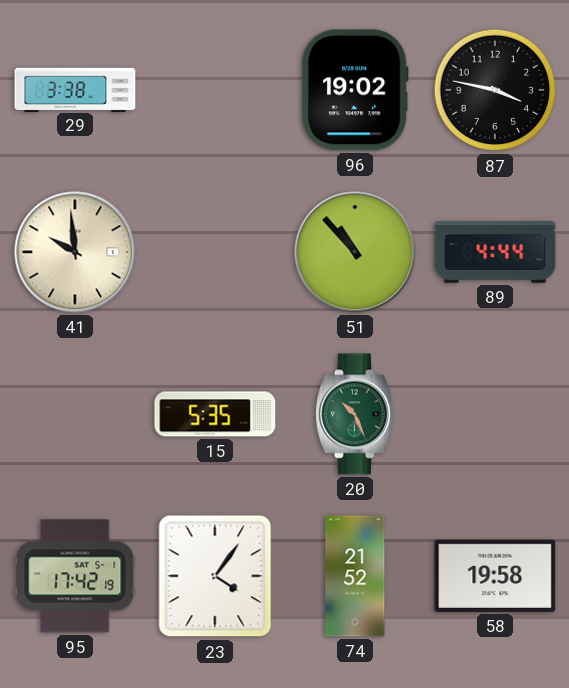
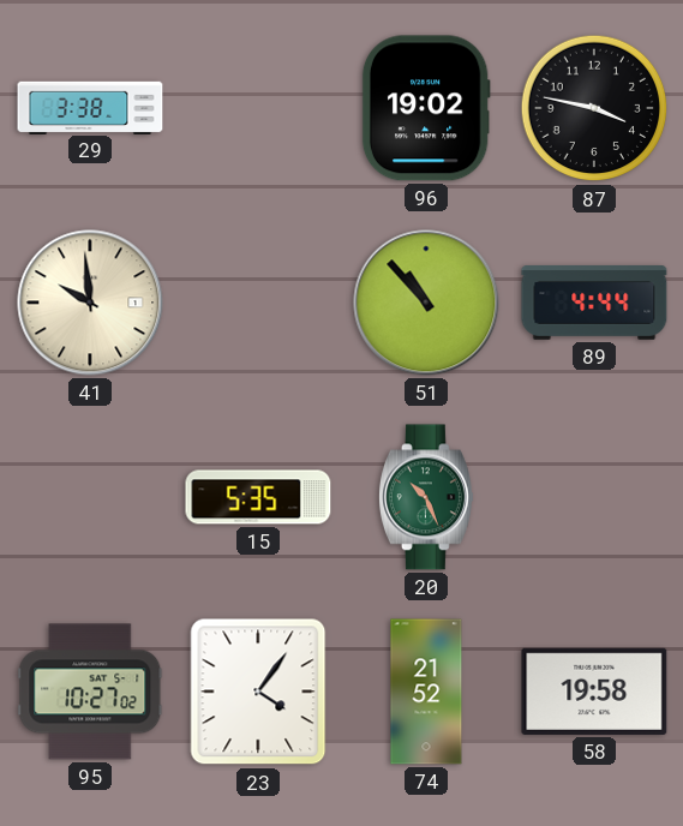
95: 17:42 -> 10:27 (90, 692)
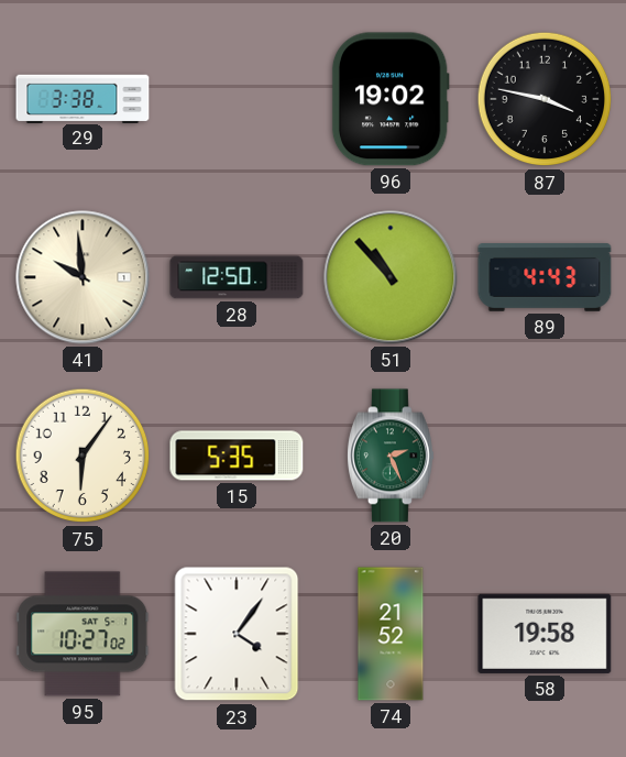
28: none -> 12:50 (237, 277)
89: 4:44 -> 4:43 (545, 277)
75: none -> 6:06 (83, 456)
20: 10:26 -> 2:26 (391, 456)
